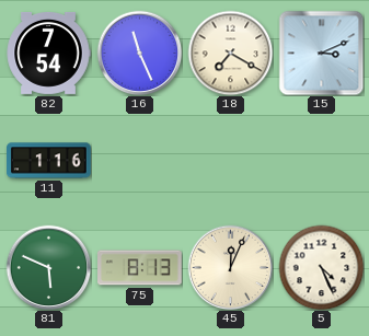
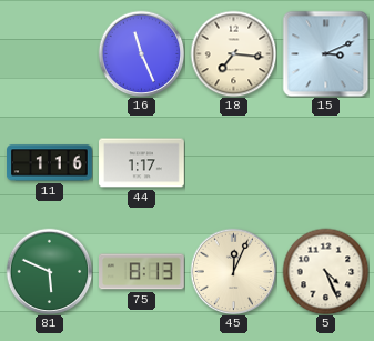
82: 7:54 -> none (48, 53)
18: 7:20 -> 7:16 (233, 53)
44: none -> 1:17 (142, 163)
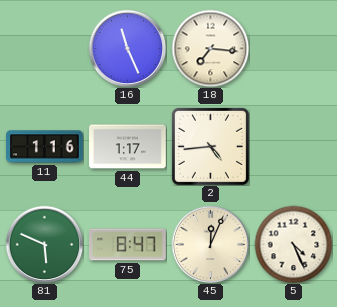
15: 3:11 -> none (325, 53)
2: none -> 4:44 (210, 146)
75: 8:13 -> 8:47 (128, 245)
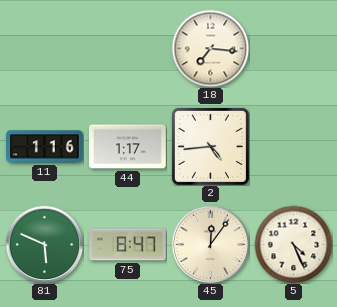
16: 11:26 -> none (127, 48)
45: 12:04 -> 12:06 (210, 244)
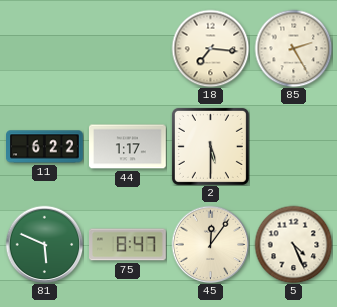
85: none -> 2:25 (293, 48)
11: 1:16 -> 6:22 (45, 147)
2: 4:44 -> 5:30 (210, 146)
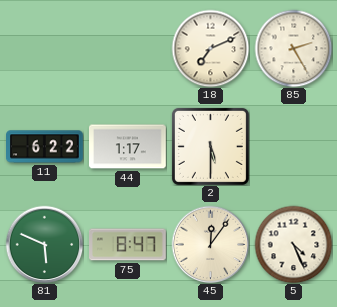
18: 7:16 -> 7:11 (210, 48)
